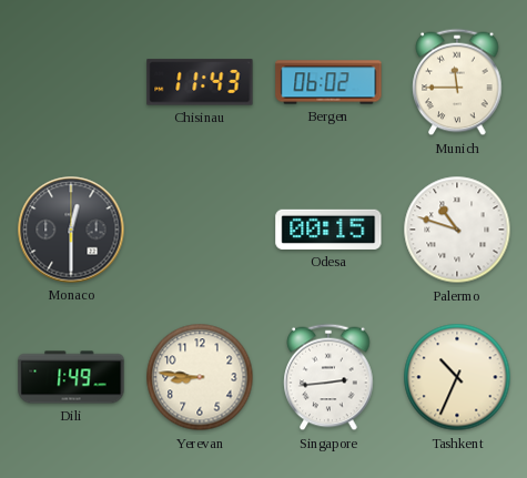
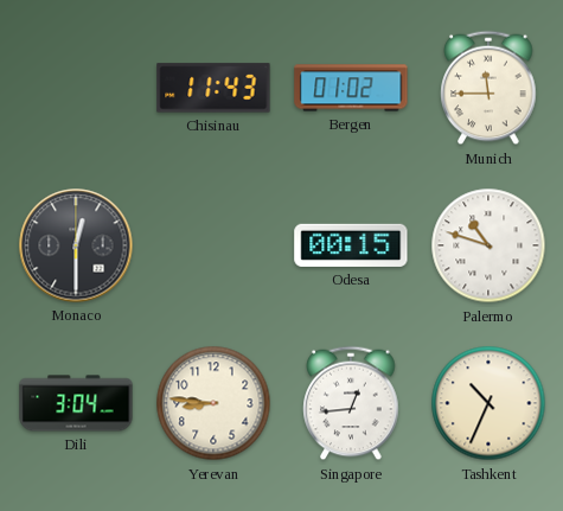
Bergen: 06:02 -> 01:02 (351, 88)
Dili: 1:49 -> 3:04 (76, 403)
Singapore: 2:44 -> 12:44 (351, 403)
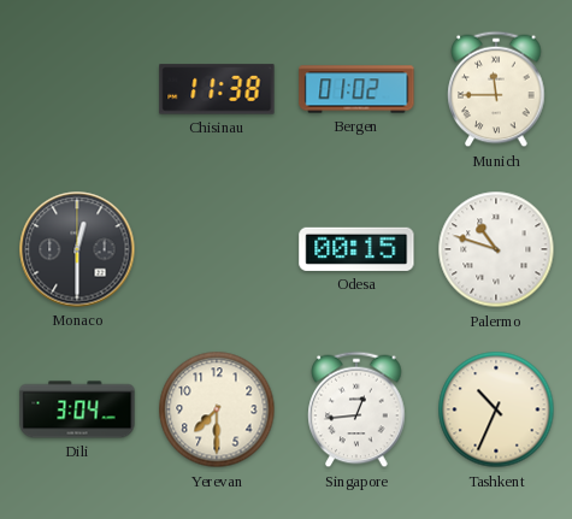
Chisinau: 11:43 -> 11:38 (217, 89)
Yerevan: 8:46 -> 7:30 (217, 409)
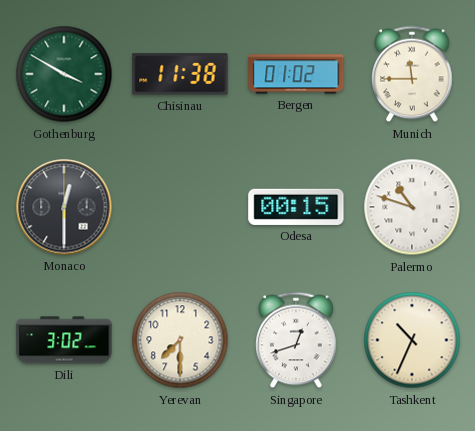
Gothenburg: none -> 3:50 (64, 74)
Dili: 3:04 -> 3:02 (64, 340)
Singapore: 12:44 -> 12:42 (296, 340)
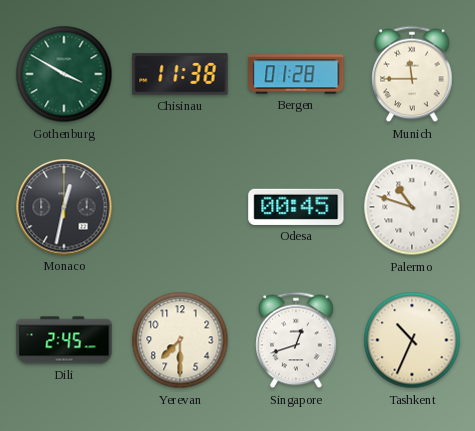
Bergen: 01:02 -> 01:28 (296, 74)
Monaco: 12:30 -> 12:32 (64, 207)
Odesa: 00:15 -> 00:45 (296, 207)
Dili: 3:02 -> 2:45 (64, 340)
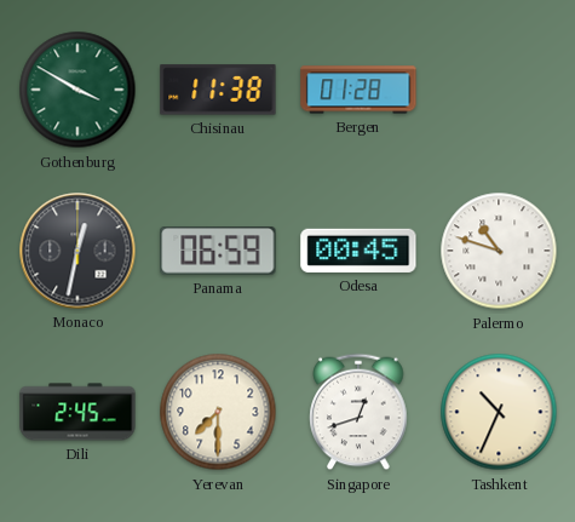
Munich: 11:45 -> none (412, 74)
Panama: none -> 06:59 (218, 251)
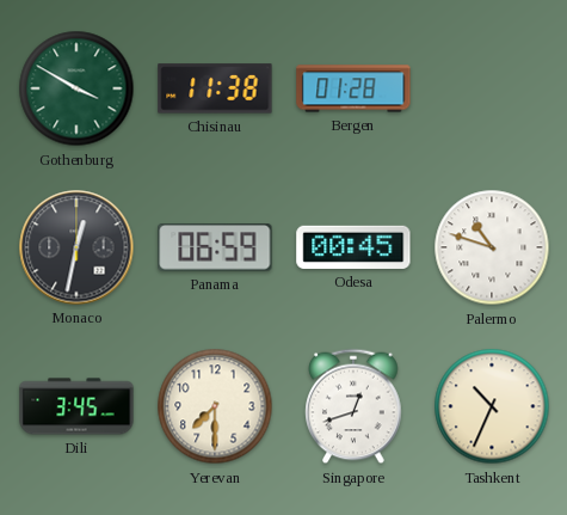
Dili: 2:45 -> 3:45 (76, 406)
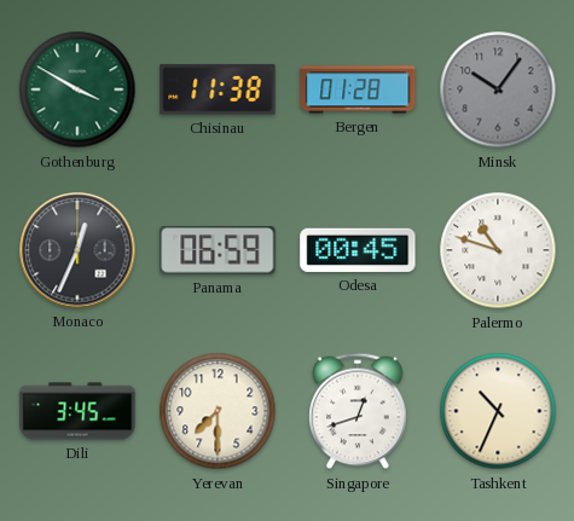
Minsk: none -> 10:06 (498, 89)
Monaco: 12:32 -> 12:34 (77, 250)
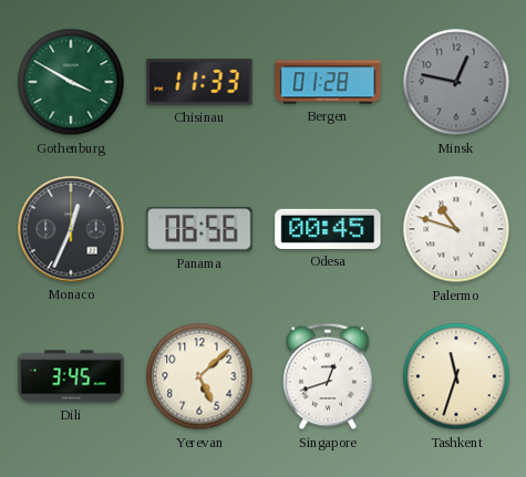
Chisinau: 11:38 -> 11:33 (199, 82)
Minsk: 10:06 -> 12:47 (456, 82)
Panama: 06:59 -> 06:56 (199, 229)
Yerevan: 7:30 -> 5:08 (199, 376)
Tashkent: 10:34 -> 11:33 (456, 376)
